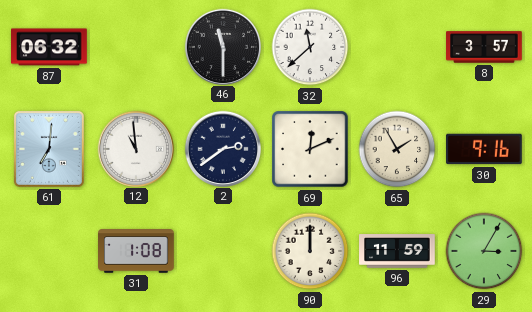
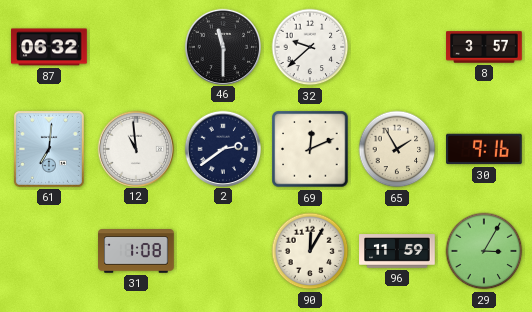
32: 11:38 -> 9:38 (310, 47)
90: 12:00 -> 12:05 (310, 251)
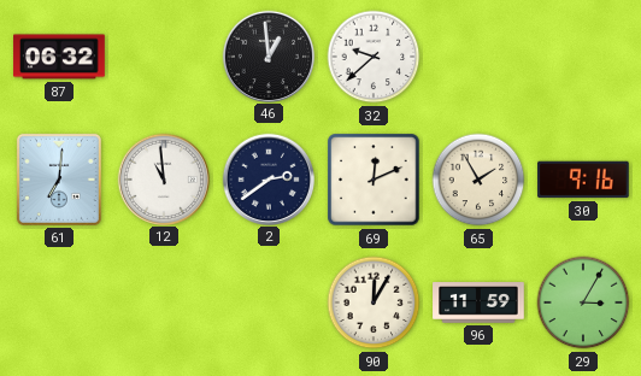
46: 11:30 -> 12:59 (267, 55)
8: 3:57 -> none (484, 47)
31: 1:08 -> none (136, 251)
